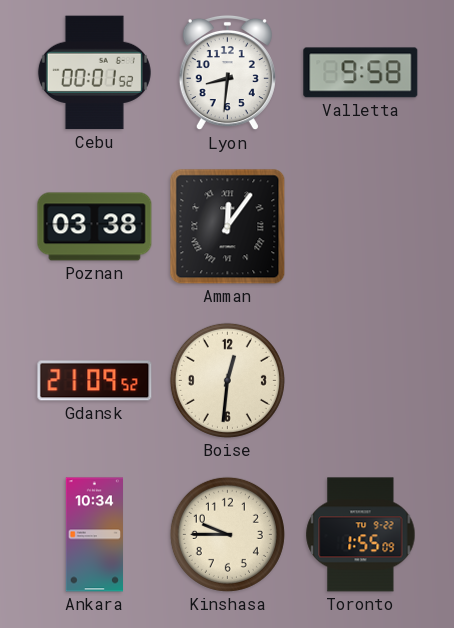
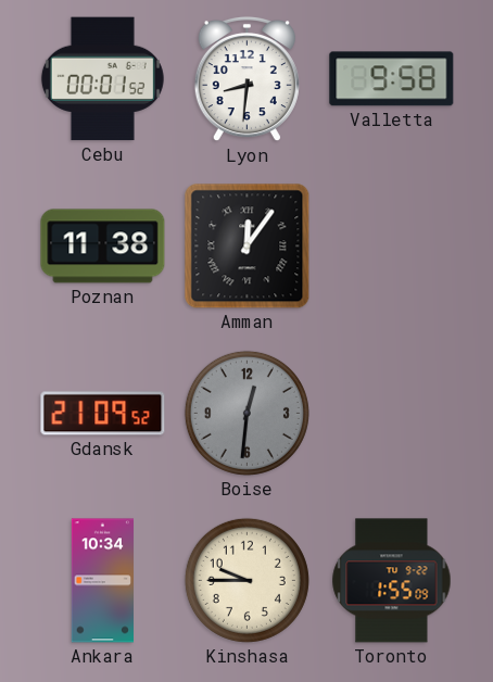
Poznan: 03:38 -> 11:38 (103, 247)
Boise dial: cream -> grey (246, 413)
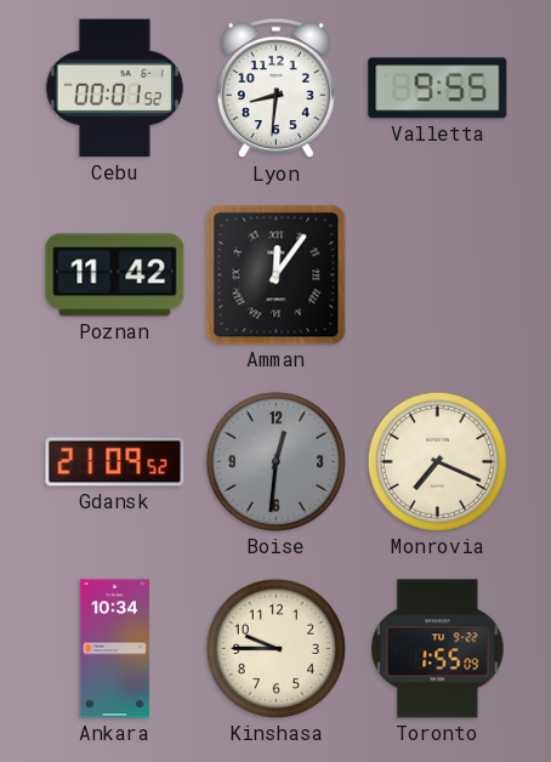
Valletta: 9:58 -> 9:55 (438, 89)
Poznan: 11:38 -> 11:42 (115, 275)
Monrovia: none -> 7:19 (437, 461)
